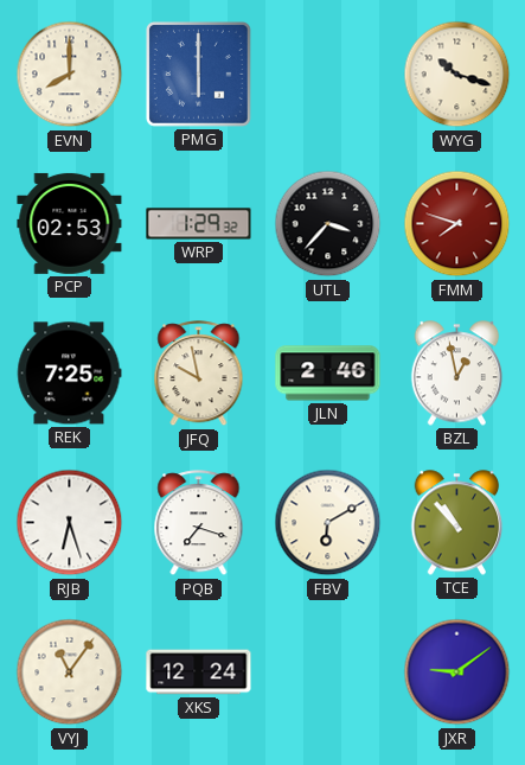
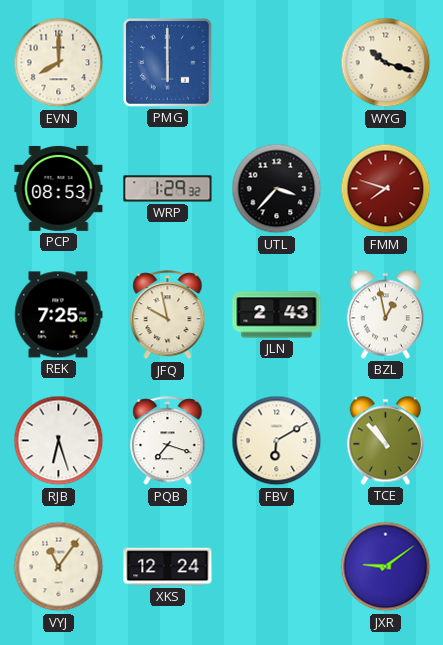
PCP: 02:53 -> 08:53 (59, 188)
JLN: 2:46 -> 2:43 (277, 315)
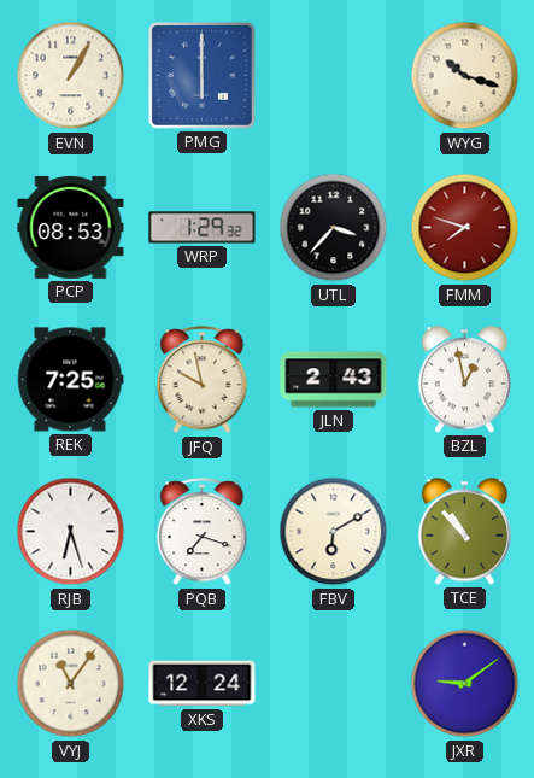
EVN: 8:00 -> 1:05 (71, 76)
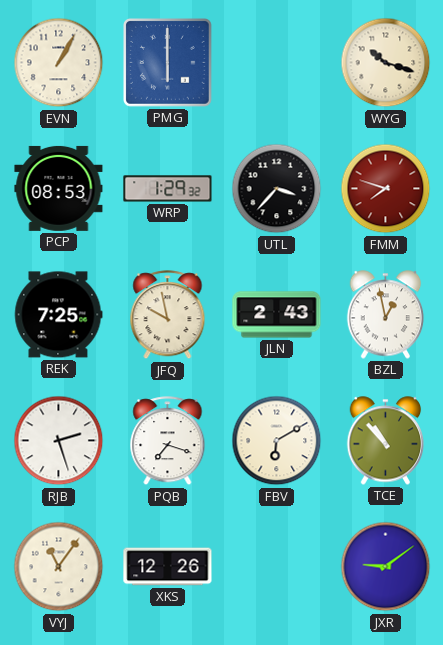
RJB: 6:27 -> 2:27 (59, 441)
XKS: 12:24 -> 12:26 (168, 567)
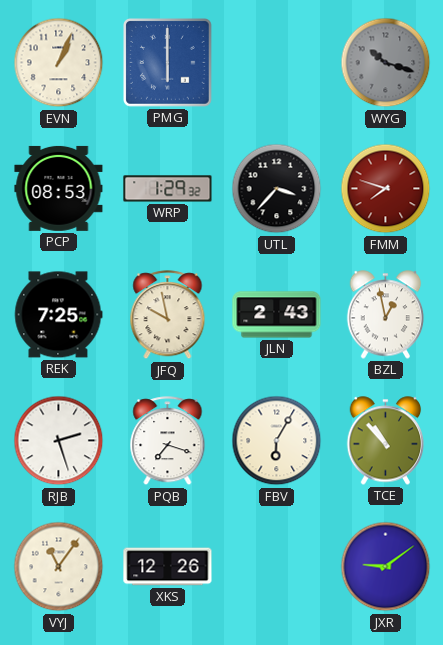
EVN: 1:05 -> 1:04 (59, 63)
WYG dial: cream -> grey (386, 63)
FBV: 6:10 -> 6:05 (277, 441)
